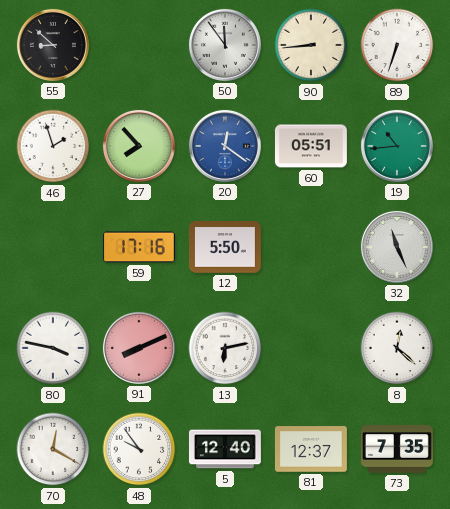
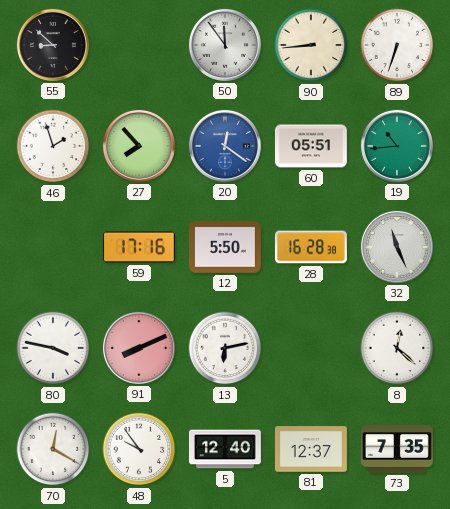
28: none -> 16:28 (311, 247)
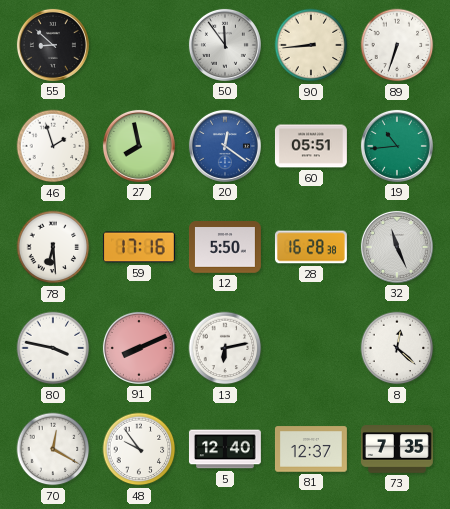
27: 7:53 -> 7:58 (139, 146)
78: none -> 6:29 (53, 247)
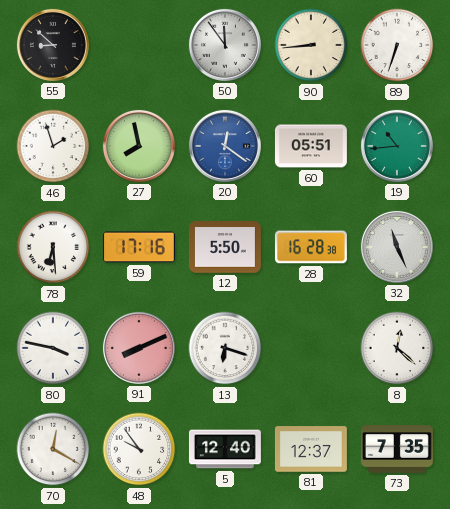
13: 6:13 -> 6:18 (225, 348)
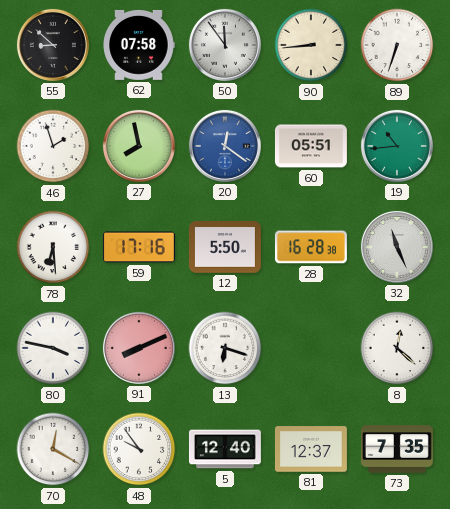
62: none -> 07:58 (139, 45)
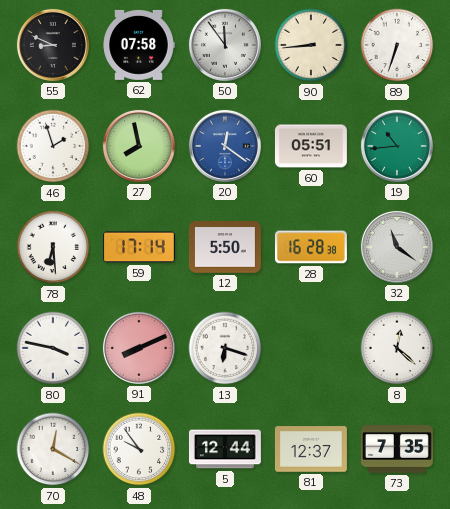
55: 8:52 -> 8:49 (53, 45)
59: 17:16 -> 17:14 (139, 247)
32: 11:26 -> 11:21 (397, 247)
5: 12:40 -> 12:44 (225, 449)
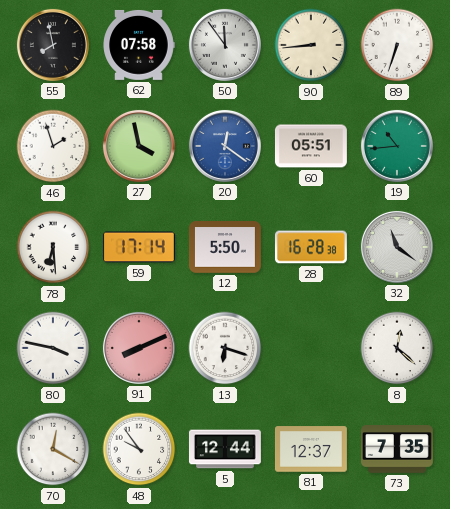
55: 8:49 -> 7:58 (53, 45)
27: 7:58 -> 3:58 (139, 146)
